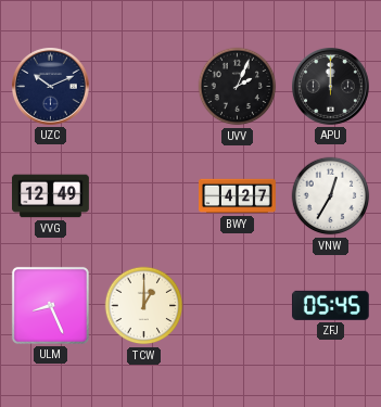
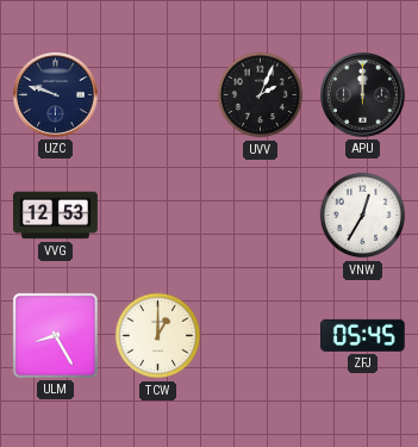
UZC: 10:11 -> 9:48 (56, 95)
VVG: 12:49 -> 12:53 (56, 216)
BWY: 4:27 -> none (238, 196)
ULM: 8:26 -> 8:25 (55, 335)
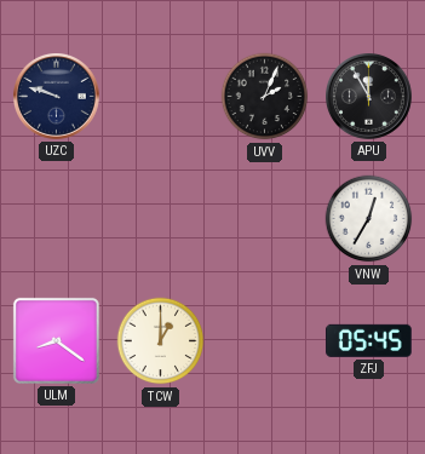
APU: 12:00 -> 11:55 (369, 97)
VVG: 12:53 -> none (56, 216)
ULM: 8:25 -> 8:21 (56, 340)
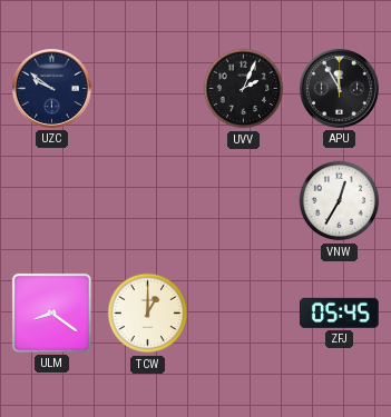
UZC: 9:48 -> 9:51 (52, 89)
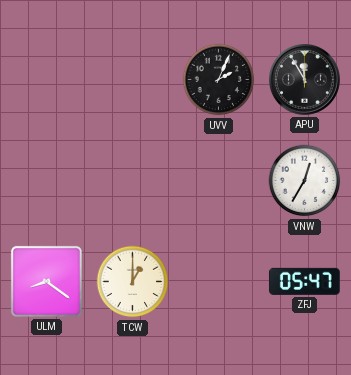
UZC: 9:51 -> none (52, 89)
ZFJ: 05:45 -> 05:47 (304, 281)
